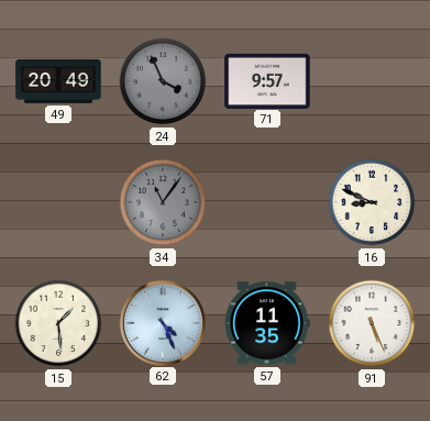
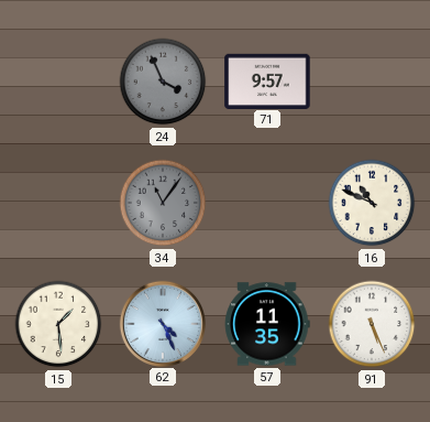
49: 20:49 -> none (58, 82)
16: 8:49 -> 10:49 (372, 203)
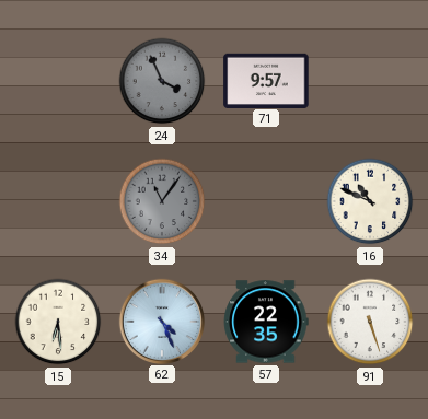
15: 1:29 -> 6:29 (58, 322)
57: 11:35 -> 22:35 (266, 322)
91: 5:26 -> 5:27 (370, 322)
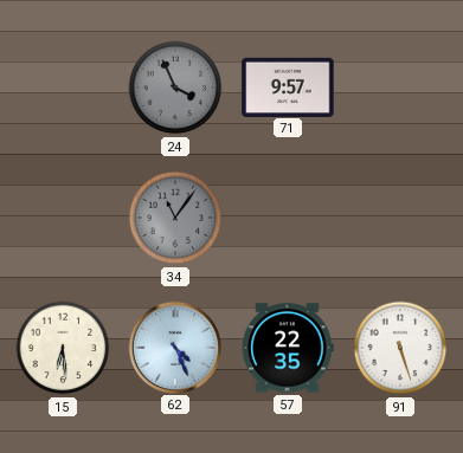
16: 10:49 -> none (370, 201)
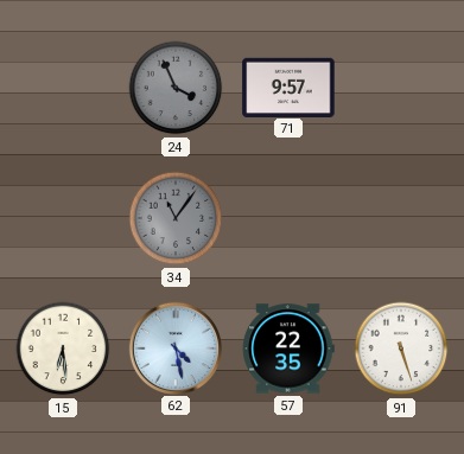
62: 4:26 -> 4:28 (174, 347)
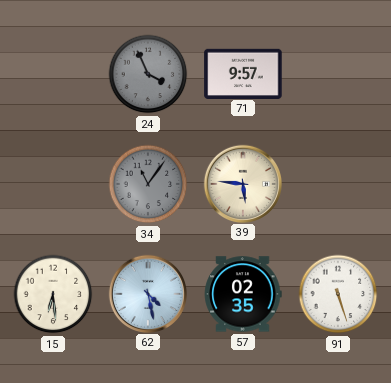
39: none -> 5:46 (242, 183)
57: 22:35 -> 02:35 (243, 294)
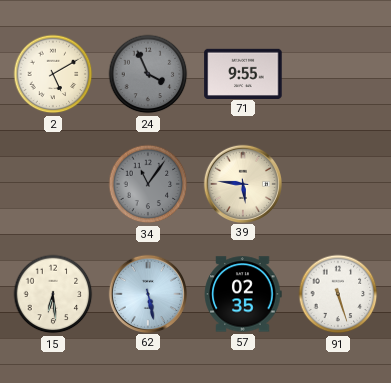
2: none -> 5:10 (53, 74)
71: 9:57 -> 9:55 (243, 73)
62: 4:28 -> 5:28 (147, 293)
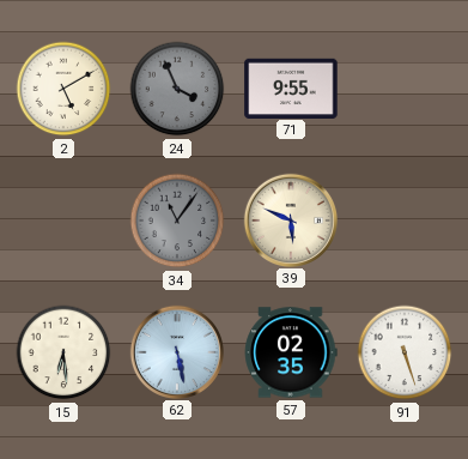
39: 5:46 -> 5:49 (290, 219)
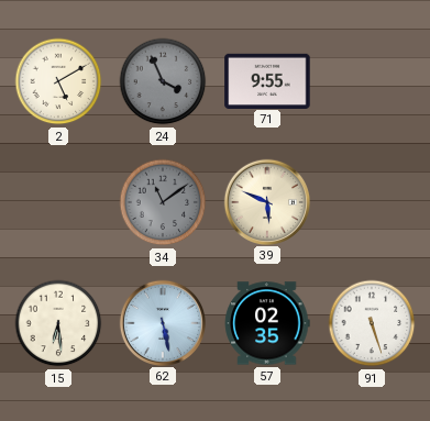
34: 11:06 -> 11:09 (163, 202)
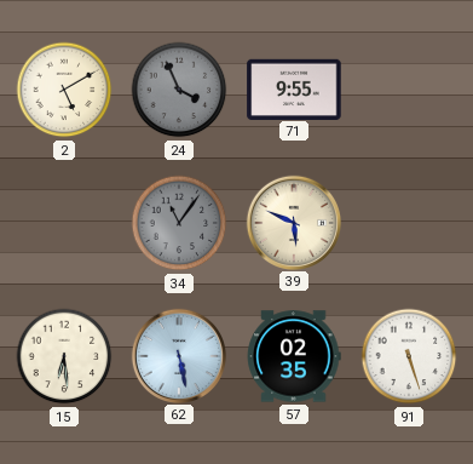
34: 11:09 -> 11:06 (179, 223)
